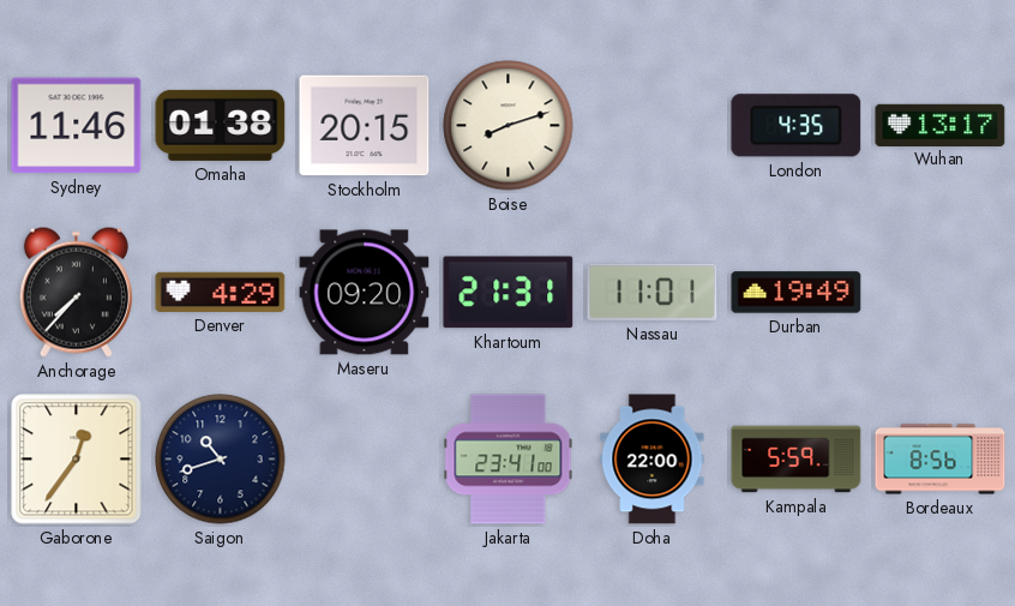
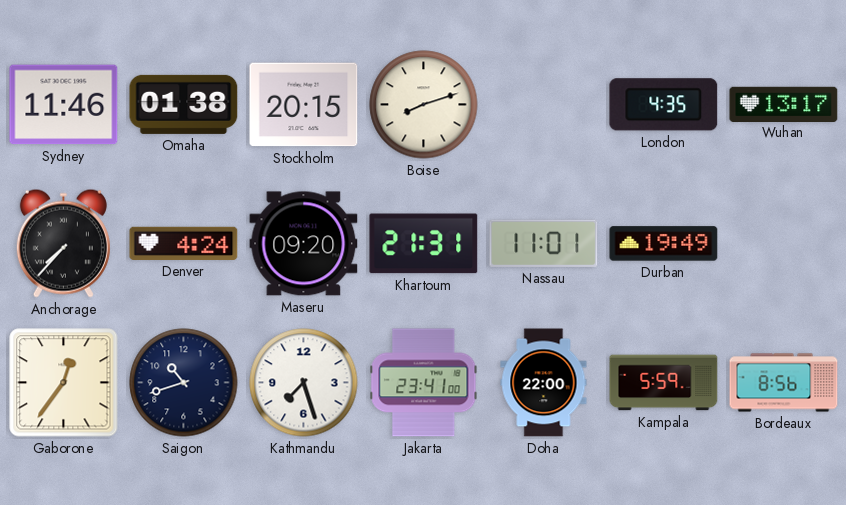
Denver: 4:29 -> 4:24 (184, 243)
Kathmandu: none -> 7:27 (304, 383)
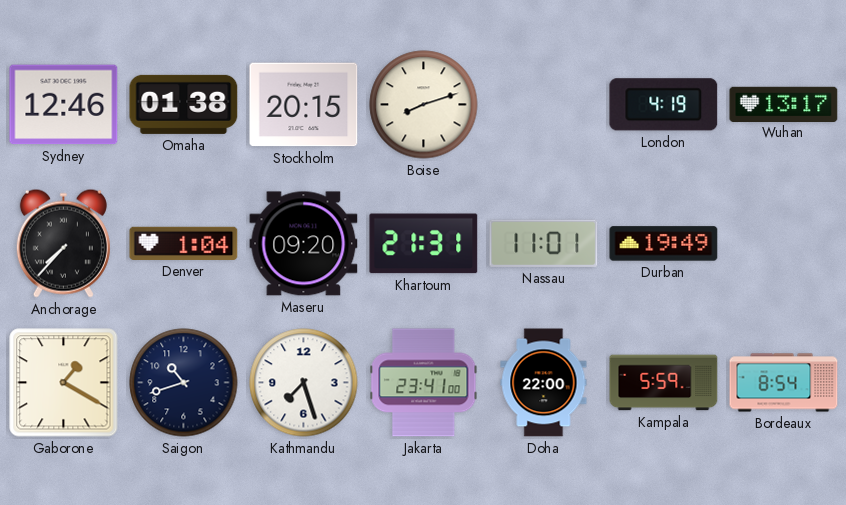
Sydney: 11:46 -> 12:46 (64, 105)
London: 4:35 -> 4:19 (664, 105)
Denver: 4:24 -> 1:04 (184, 243)
Gaborone: 12:36 -> 1:20 (64, 383)
Bordeaux: 8:56 -> 8:54 (784, 383)
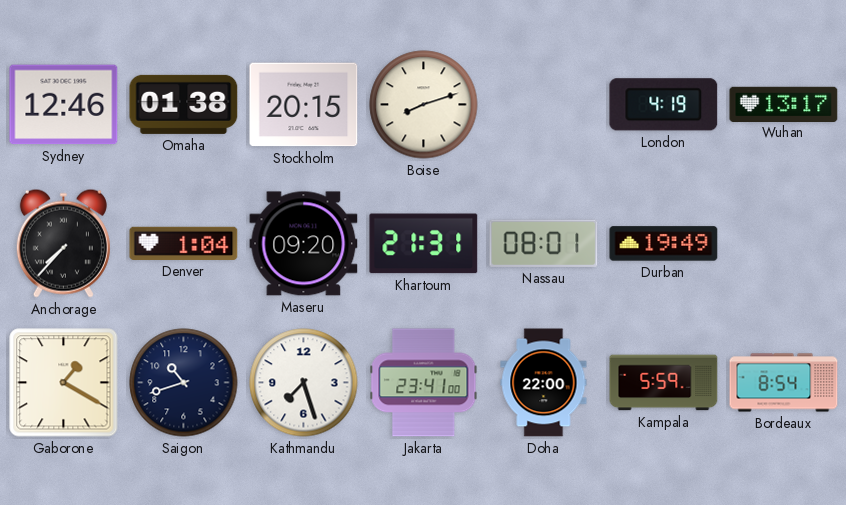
Nassau: 11:01 -> 08:01 (544, 243)
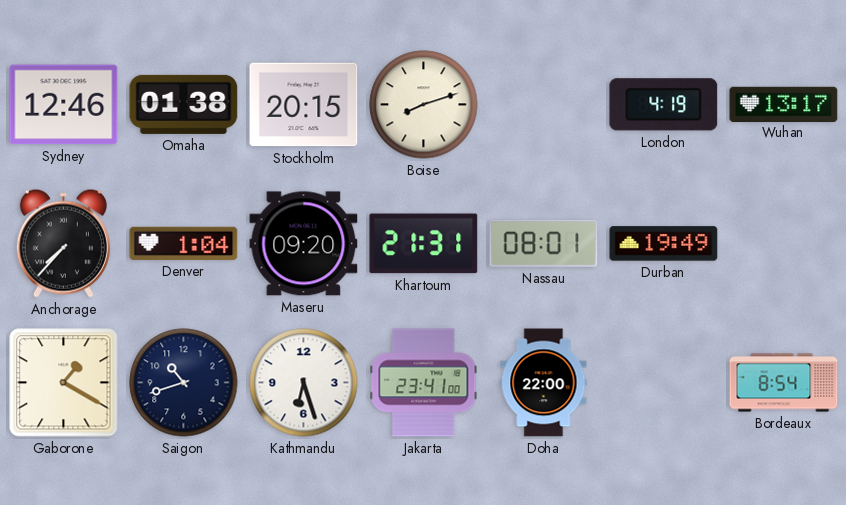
Kathmandu: 7:27 -> 6:27 (304, 383)
Kampala: 5:59 -> none (664, 383)
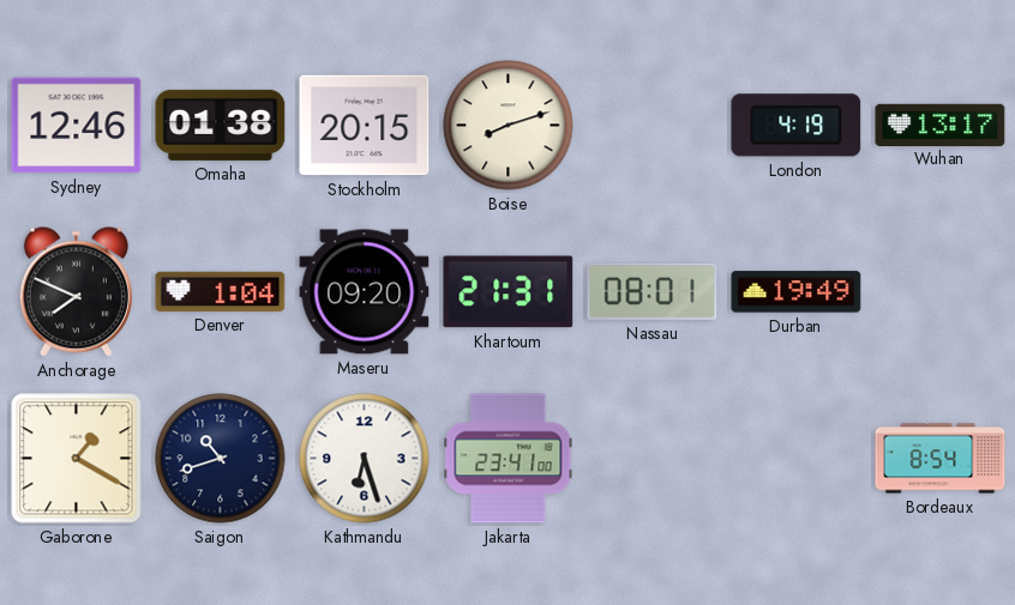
Anchorage: 7:37 -> 7:49 (76, 291)
Doha: 22:00 -> none (544, 383)
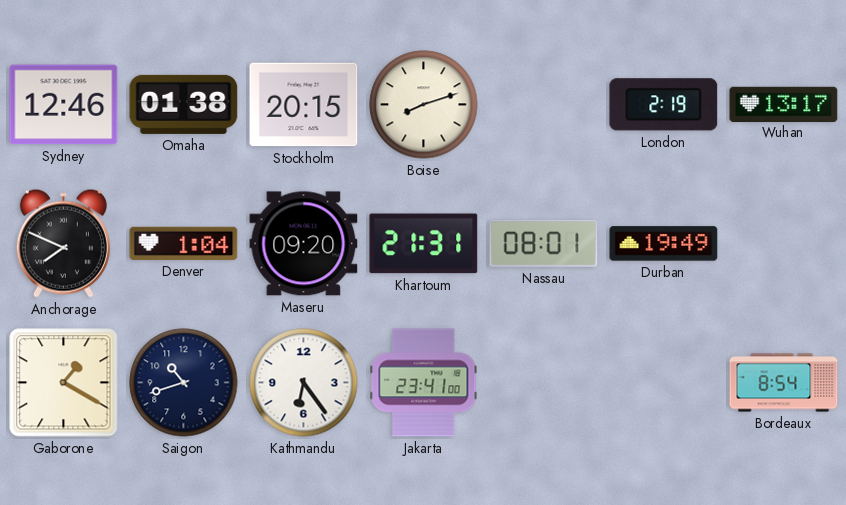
London: 4:19 -> 2:19 (664, 105)
Kathmandu: 6:27 -> 6:24 (304, 383)
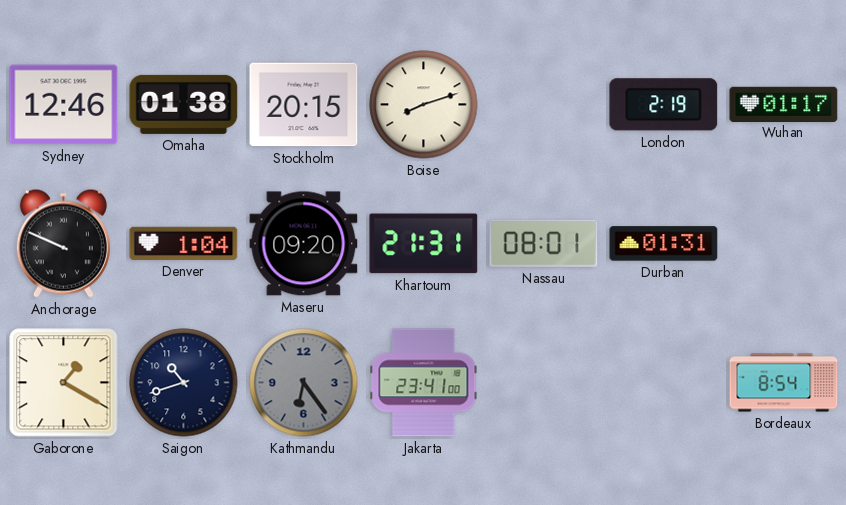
Wuhan: 13:17 -> 01:17 (784, 104)
Anchorage: 7:49 -> 9:49 (63, 243)
Durban: 19:49 -> 01:31 (664, 244)
Kathmandu dial: white -> grey (304, 383)
